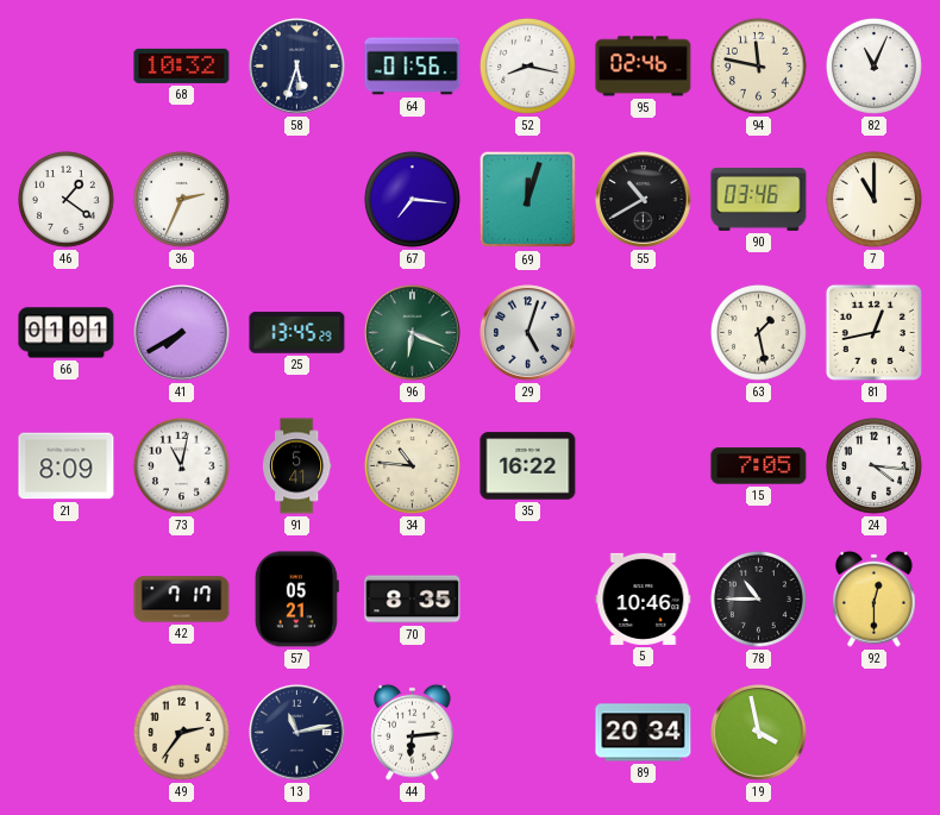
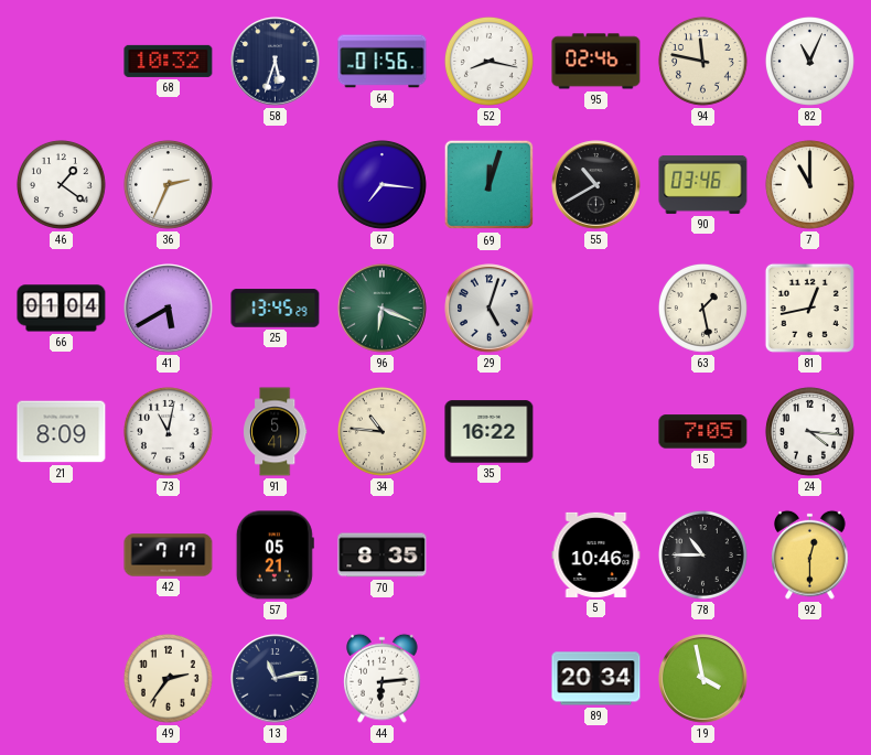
66: 01:01 -> 01:04 (62, 309)
41: 7:40 -> 5:40 (169, 309)
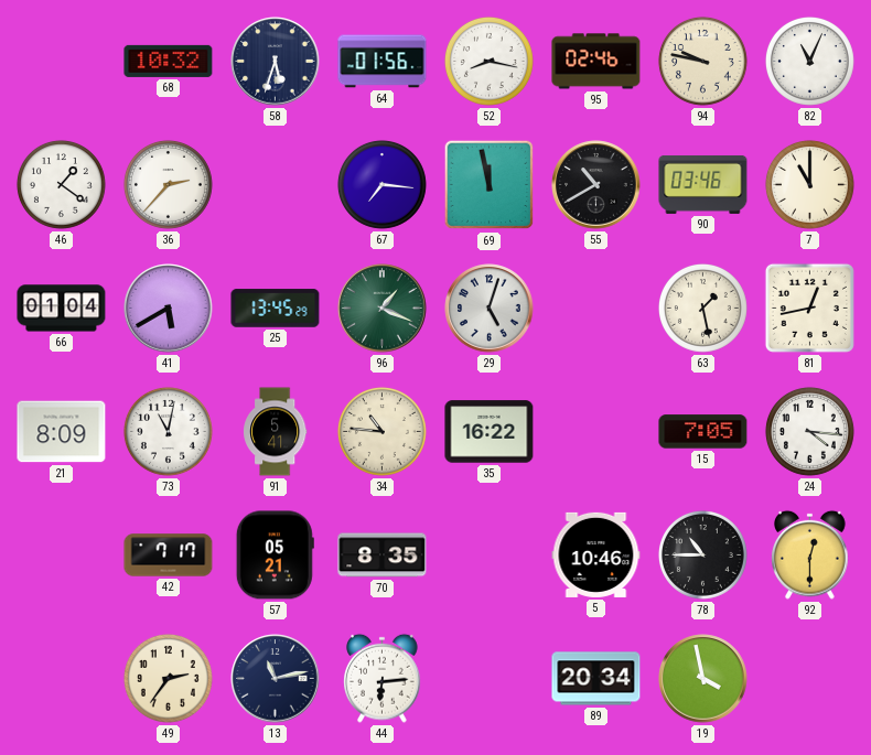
94: 11:47 -> 9:47 (702, 61)
36: 2:34 -> 2:37 (168, 184)
69: 12:03 -> 11:58 (490, 185)
96: 6:19 -> 1:19 (383, 309)
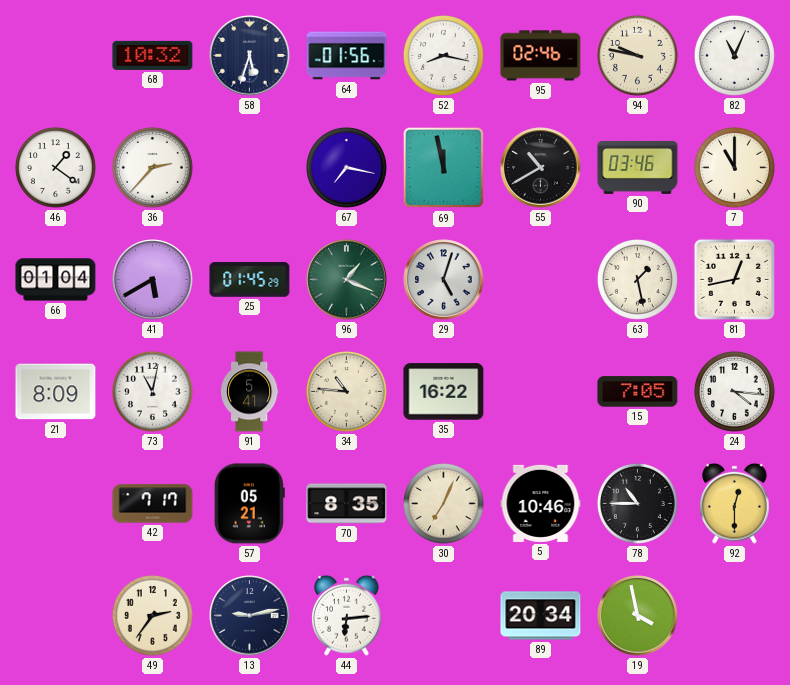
67: 7:16 -> 7:17 (346, 167)
25: 13:45 -> 01:45 (250, 280)
30: none -> 7:04 (443, 503)
13: 11:13 -> 9:13 (250, 616)
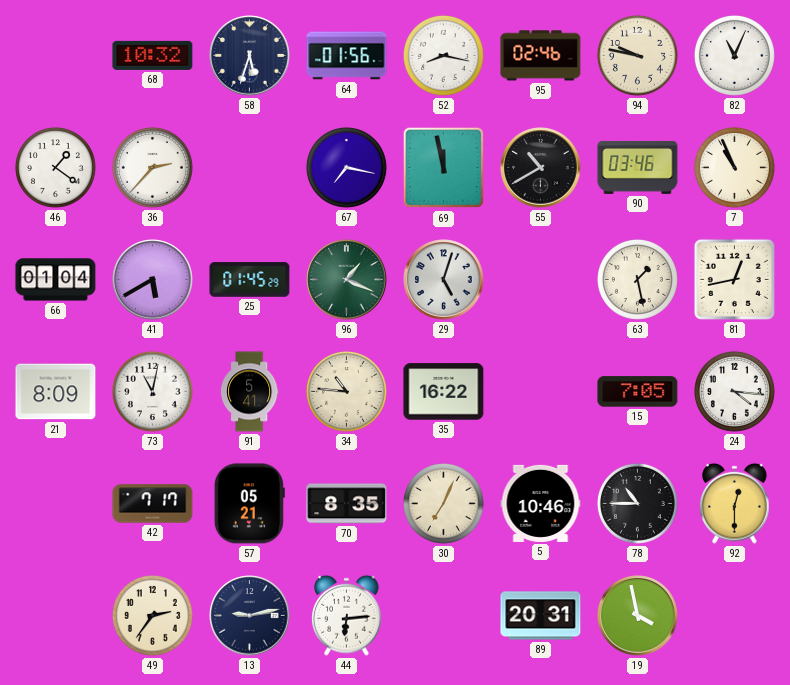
7: 11:00 -> 10:56 (734, 167)
89: 20:34 -> 20:31 (541, 616)
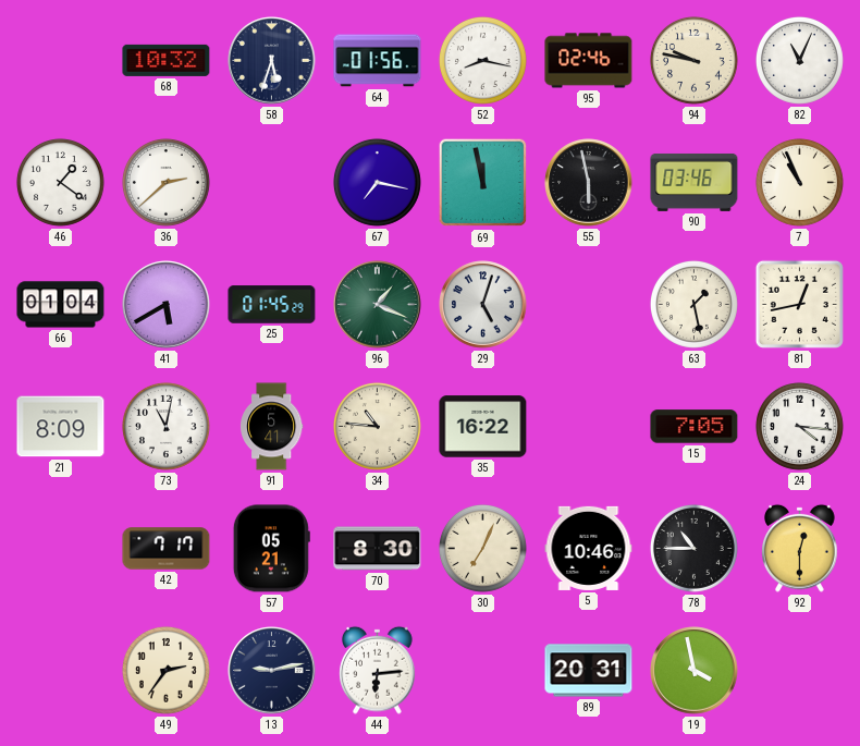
36: 2:37 -> 2:38 (165, 182)
55: 10:40 -> 5:58 (589, 183)
70: 8:35 -> 8:30 (378, 549)
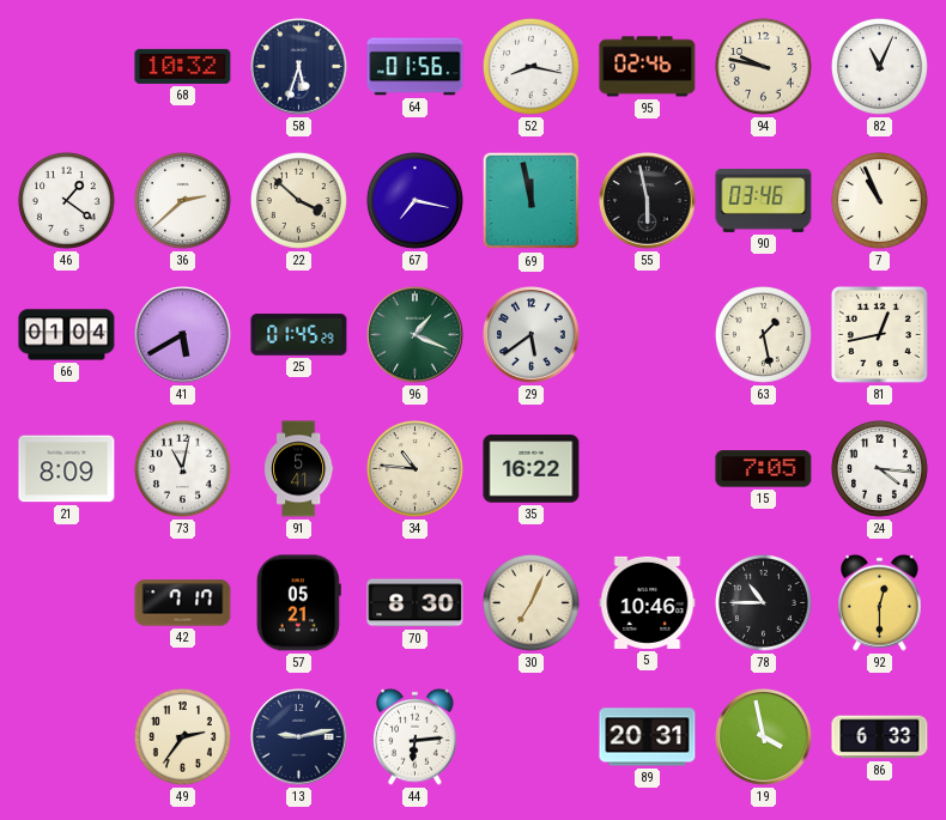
22: none -> 3:52 (298, 200)
29: 5:03 -> 5:39 (532, 335)
86: none -> 6:33 (880, 737)
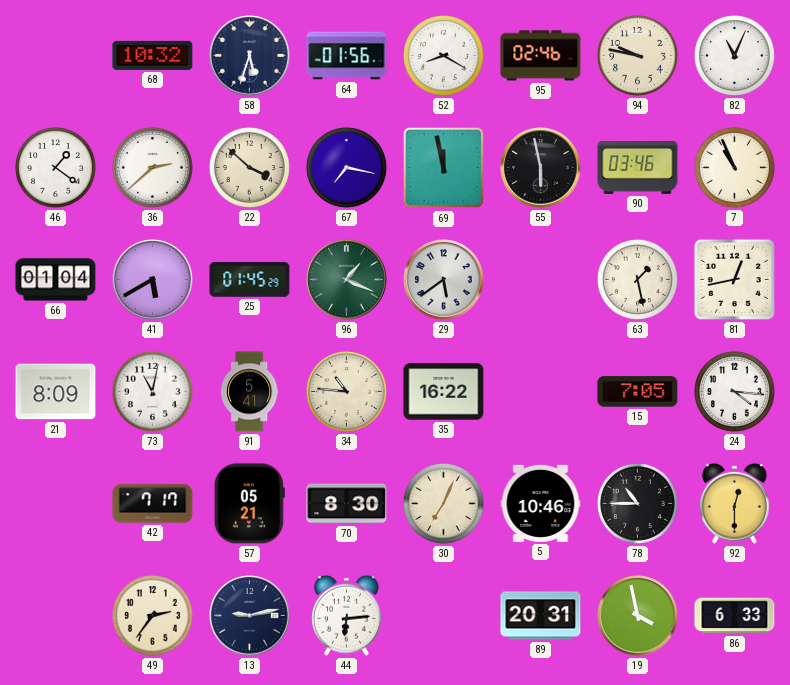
52: 8:17 -> 8:20 (443, 55)
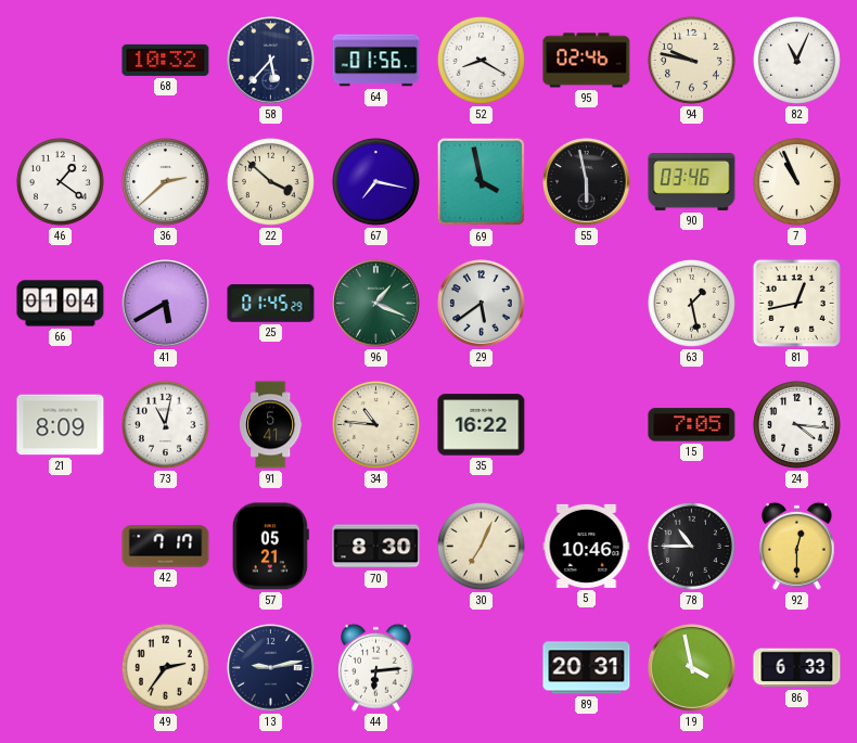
58: 5:33 -> 5:37 (271, 61)
69: 11:58 -> 3:58 (482, 182)
